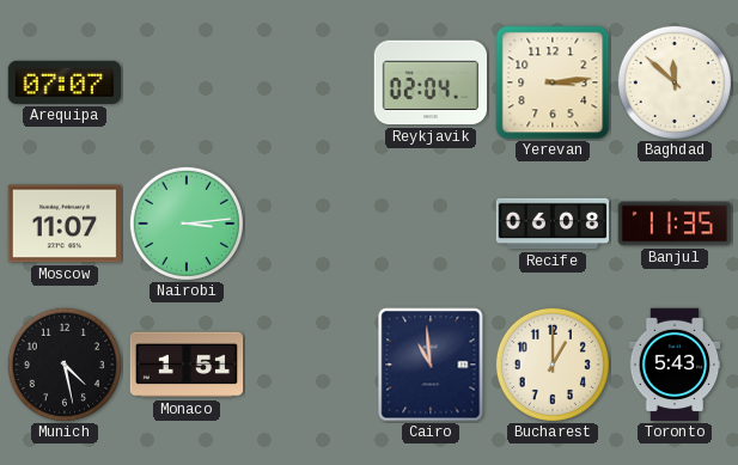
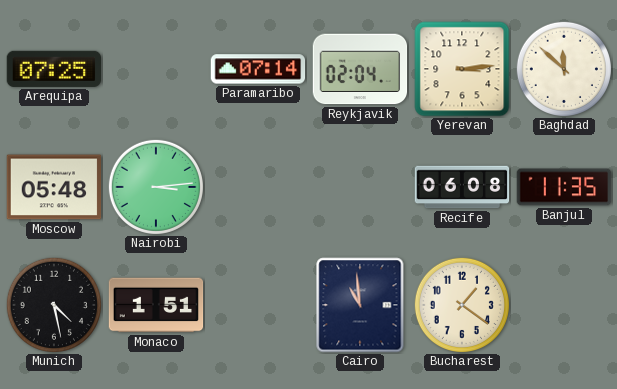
Arequipa: 07:07 -> 07:25 (54, 69)
Paramaribo: none -> 07:14 (258, 69)
Moscow: 11:07 -> 05:48 (54, 187)
Bucharest: 1:00 -> 1:21 (462, 305)
Toronto: 5:43 -> none (675, 365)
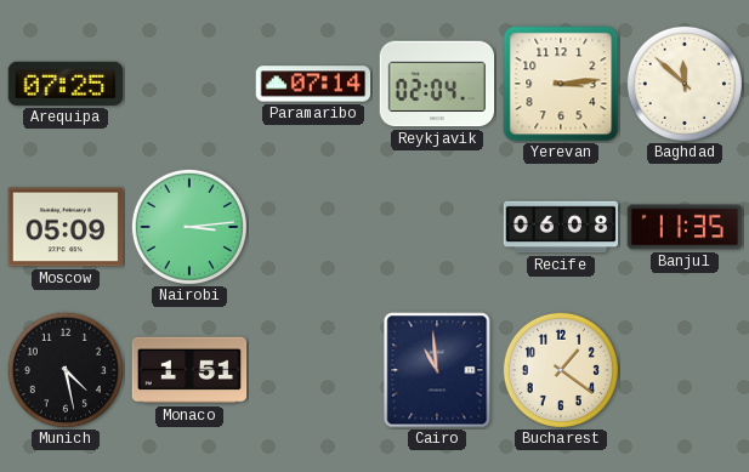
Moscow: 05:48 -> 05:09 (66, 227)
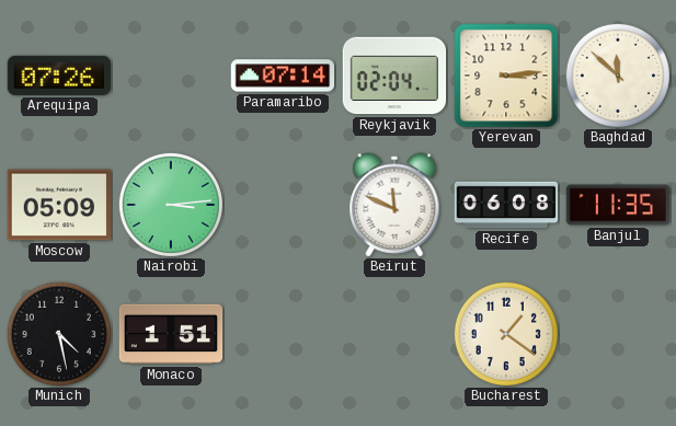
Arequipa: 07:25 -> 07:26 (59, 76)
Beirut: none -> 11:49 (394, 205)
Cairo: 10:59 -> none (437, 370)
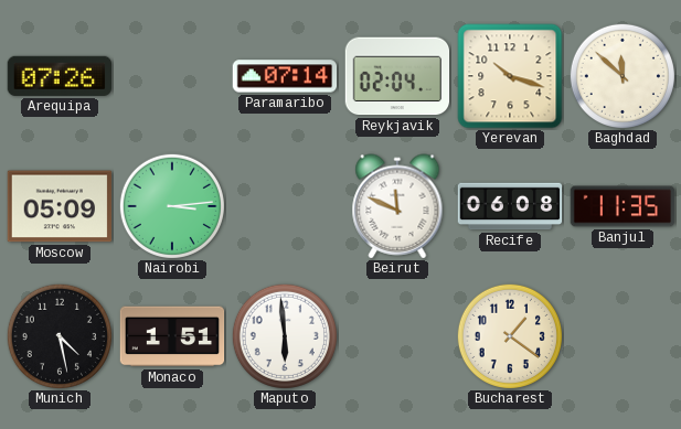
Yerevan: 3:14 -> 10:18 (510, 76)
Maputo: none -> 5:59 (285, 336)
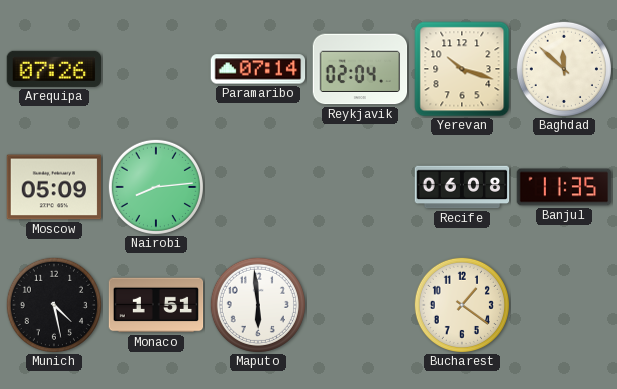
Nairobi: 3:14 -> 8:14 (156, 187)
Beirut: 11:49 -> none (397, 206)
